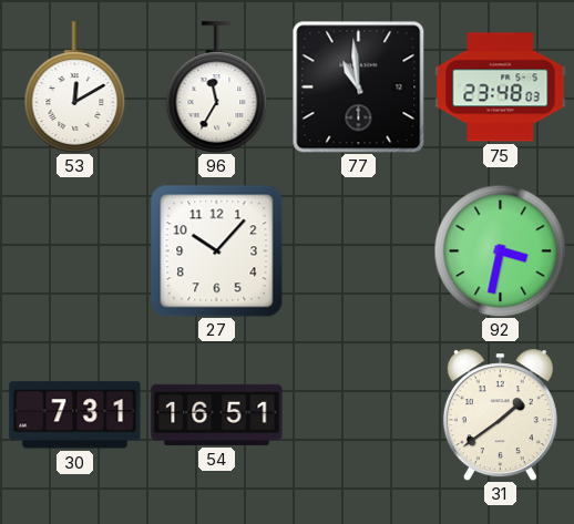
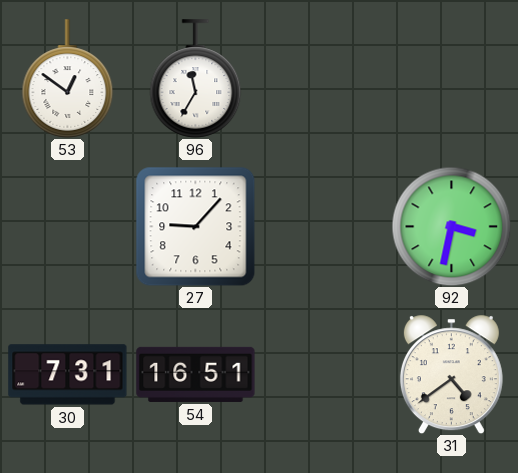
53: 12:10 -> 12:51 (68, 79)
77: 10:59 -> none (358, 86)
75: 23:48 -> none (501, 88)
27: 10:07 -> 9:07 (195, 226)
31: 1:39 -> 4:39 (451, 375)
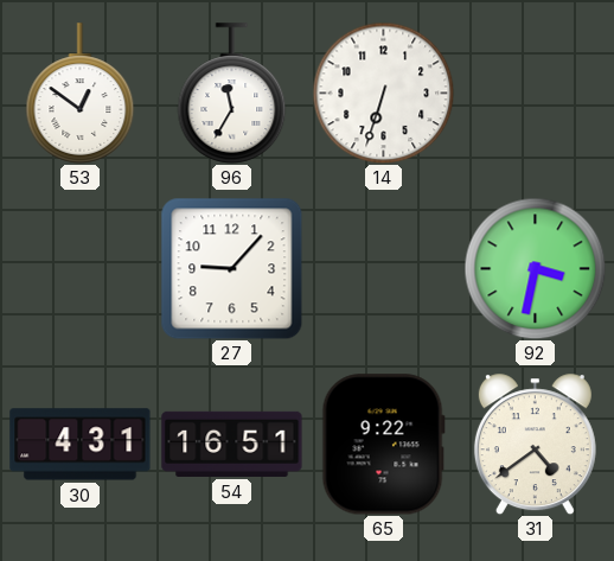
14: none -> 6:33 (383, 93)
30: 7:31 -> 4:31 (81, 445)
65: none -> 9:22 (383, 445)
